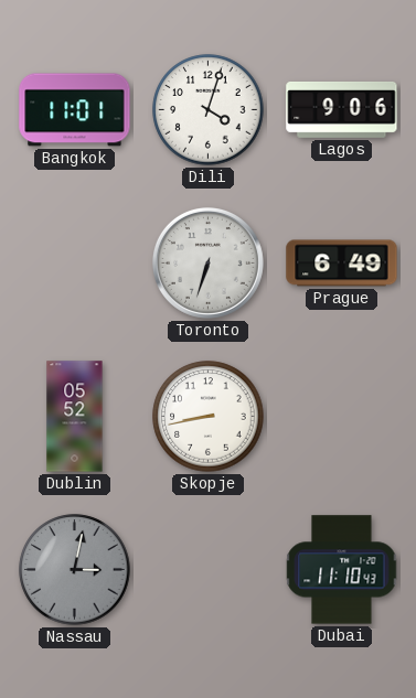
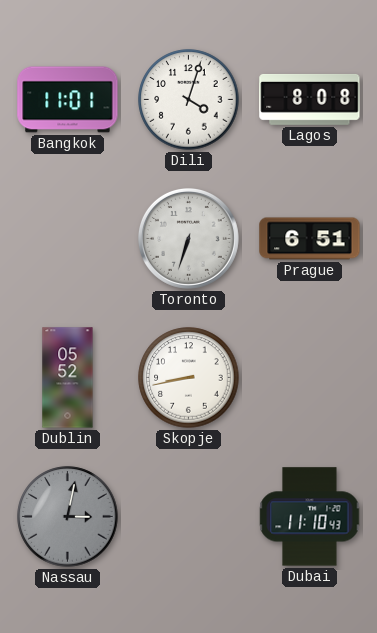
Lagos: 9:06 -> 8:08 (310, 99)
Prague: 6:49 -> 6:51 (310, 239)
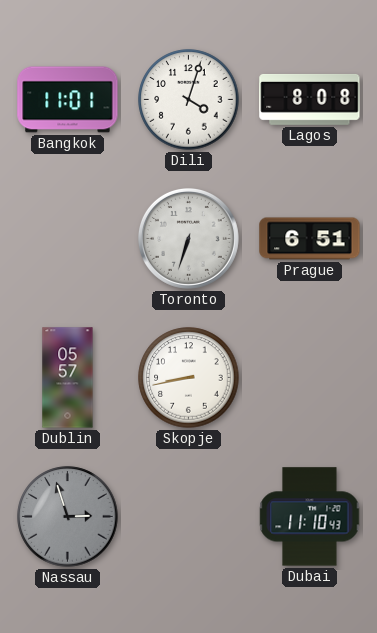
Dublin: 05:52 -> 05:57 (68, 378)
Nassau: 3:02 -> 2:57 (68, 517)
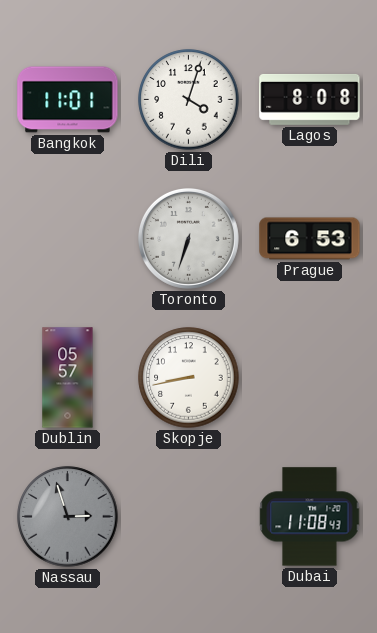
Prague: 6:51 -> 6:53 (310, 239)
Dubai: 11:10 -> 11:08 (310, 517)
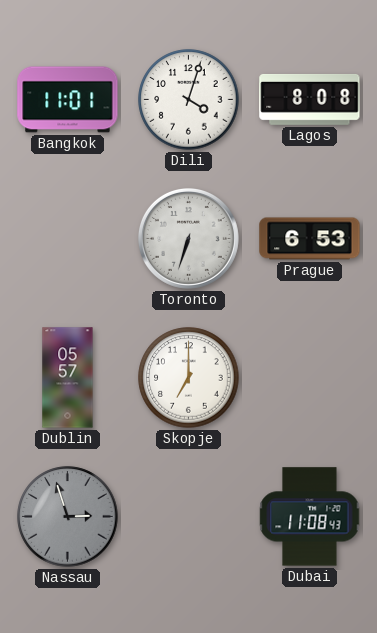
Skopje: 8:43 -> 7:00 (189, 378)
